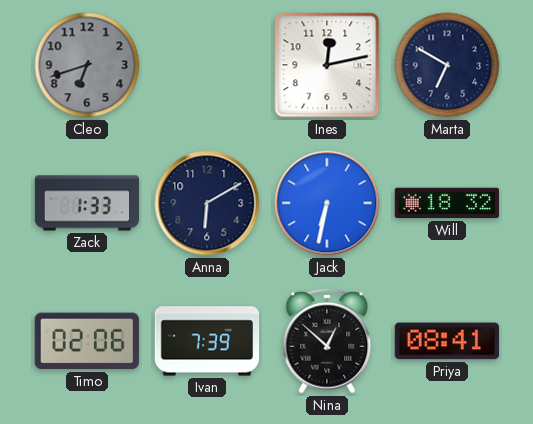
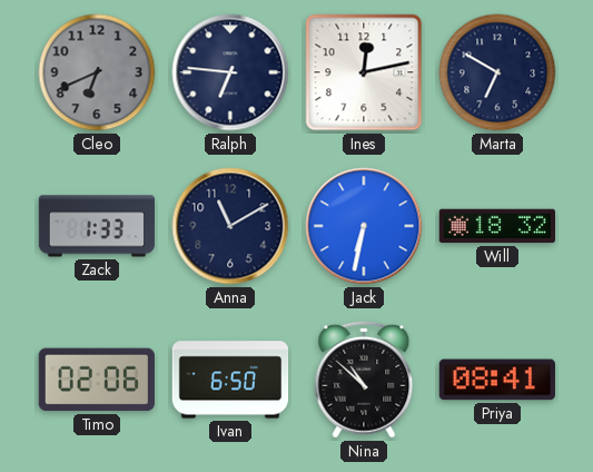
Cleo: 6:42 -> 6:41 (97, 72)
Ralph: none -> 6:46 (230, 72)
Anna: 6:10 -> 11:10 (230, 226)
Ivan: 7:39 -> 6:50 (230, 380)
Nina: 12:52 -> 10:52 (364, 380)
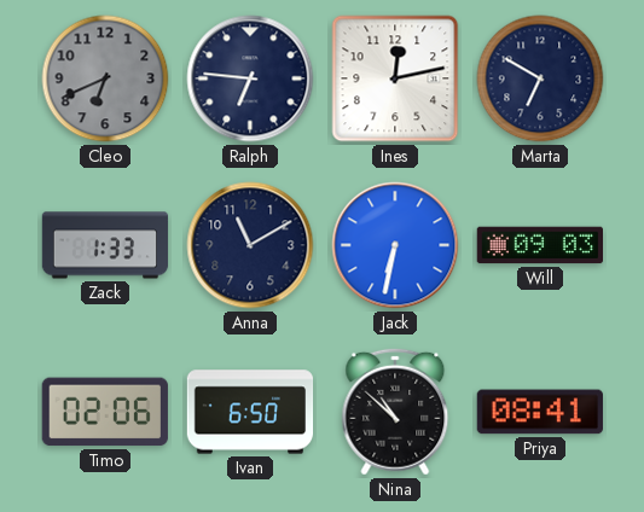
Will: 18:32 -> 09:03 (539, 245)
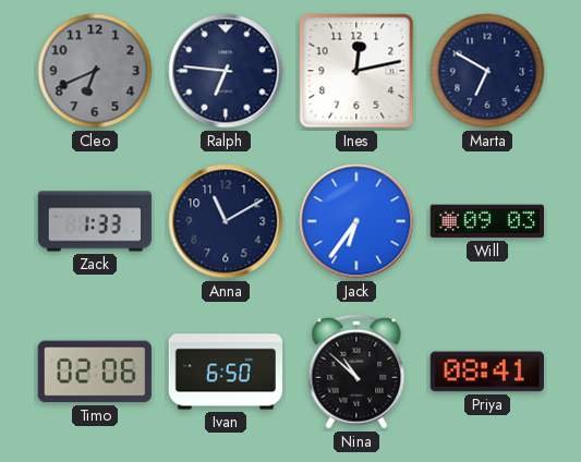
Jack: 6:32 -> 6:36 (356, 221)
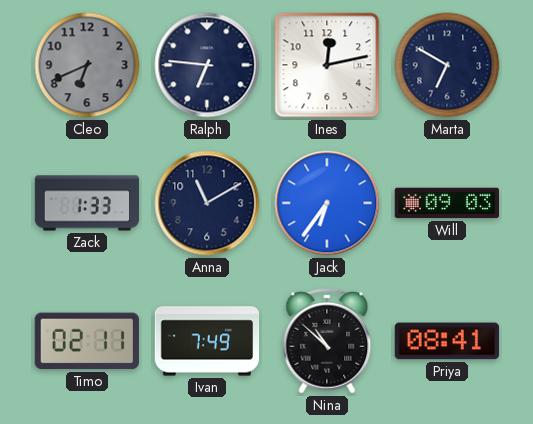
Timo: 02:06 -> 02:11 (87, 341)
Ivan: 6:50 -> 7:49 (207, 341)
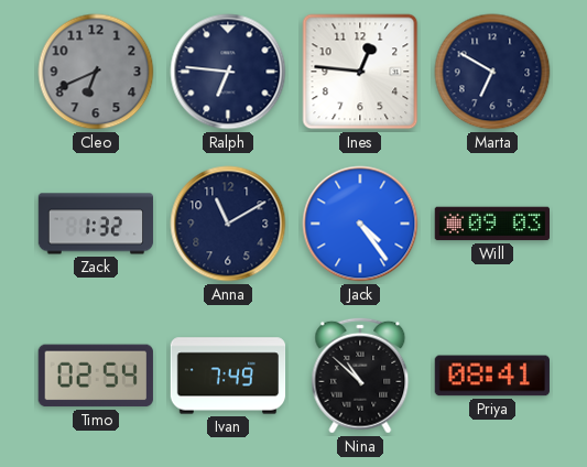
Ines: 12:13 -> 12:46 (360, 72)
Zack: 1:33 -> 1:32 (96, 224)
Jack: 6:36 -> 4:24 (360, 224)
Timo: 02:11 -> 02:54 (96, 376)
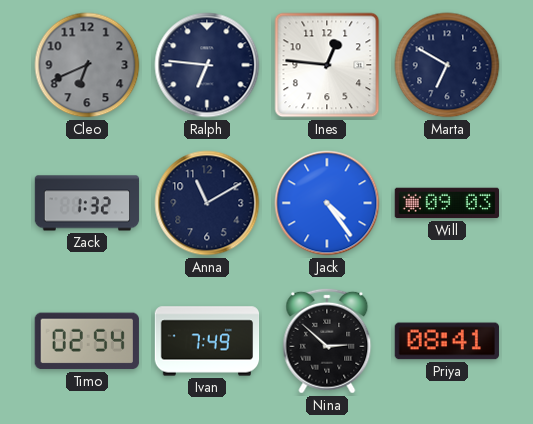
Nina: 10:52 -> 2:52 (327, 341)
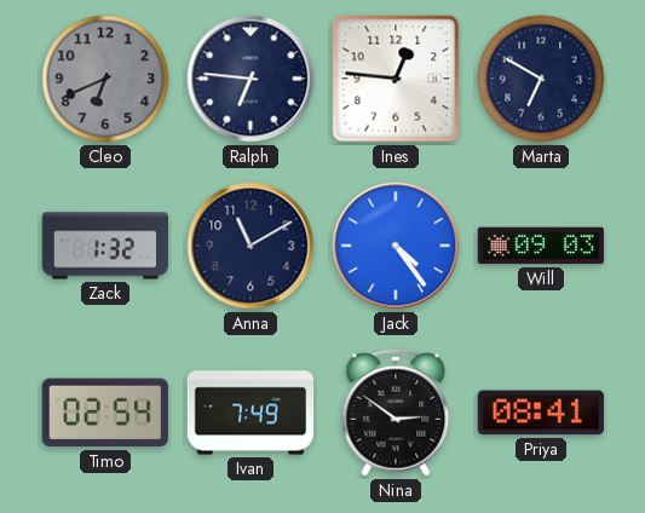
Nina: 2:52 -> 2:51 (396, 413)
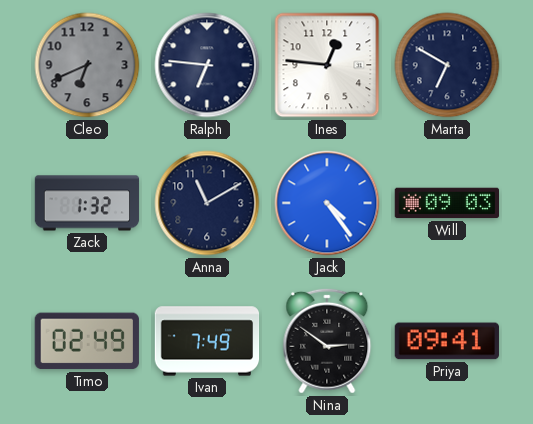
Timo: 02:54 -> 02:49 (87, 341)
Priya: 08:41 -> 09:41 (447, 341)
